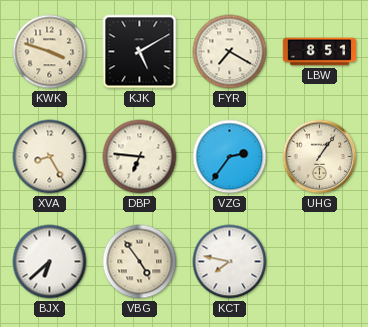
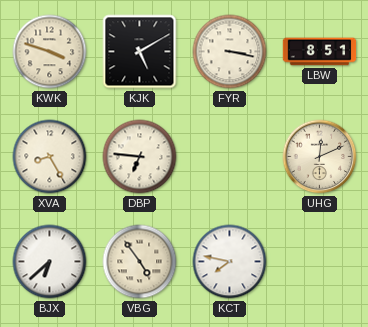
FYR: 7:20 -> 3:17 (230, 52)
VZG: 2:36 -> none (230, 157)
UHG: 1:06 -> 12:11 (320, 157)
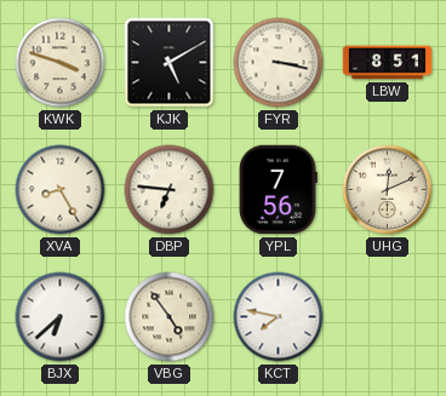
YPL: none -> 7:56 (279, 190)
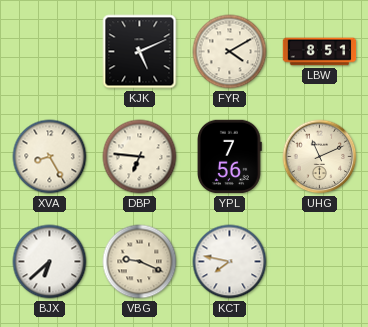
KWK: 3:48 -> none (61, 63)
KJK: 5:10 -> 5:11 (140, 52)
FYR: 3:17 -> 4:10 (230, 52)
UHG: 12:11 -> 11:11 (320, 157)
VBG: 4:54 -> 9:19 (140, 262)
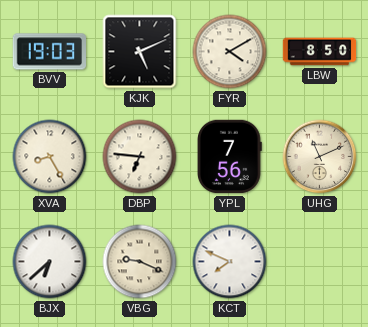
BVV: none -> 19:03 (49, 52)
LBW: 8:51 -> 8:50 (320, 52)
KCT: 7:47 -> 7:49 (230, 262)
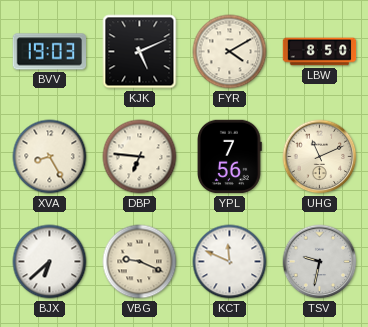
KCT: 7:49 -> 11:49 (230, 262)
TSV: none -> 9:32 (320, 262)
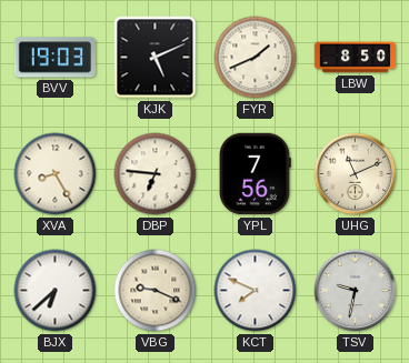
FYR: 4:10 -> 1:41 (256, 58)
KCT: 11:49 -> 7:49 (256, 291)
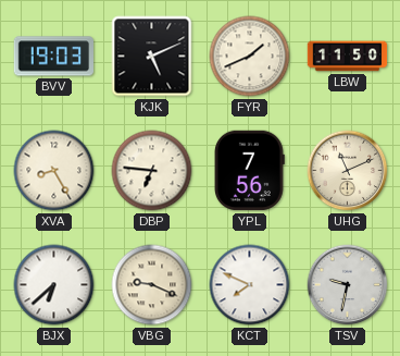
LBW: 8:50 -> 11:50 (348, 57)
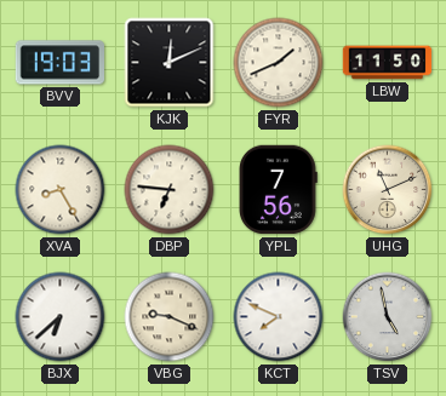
KJK: 5:11 -> 12:11 (170, 63)
TSV: 9:32 -> 4:58 (388, 317)
